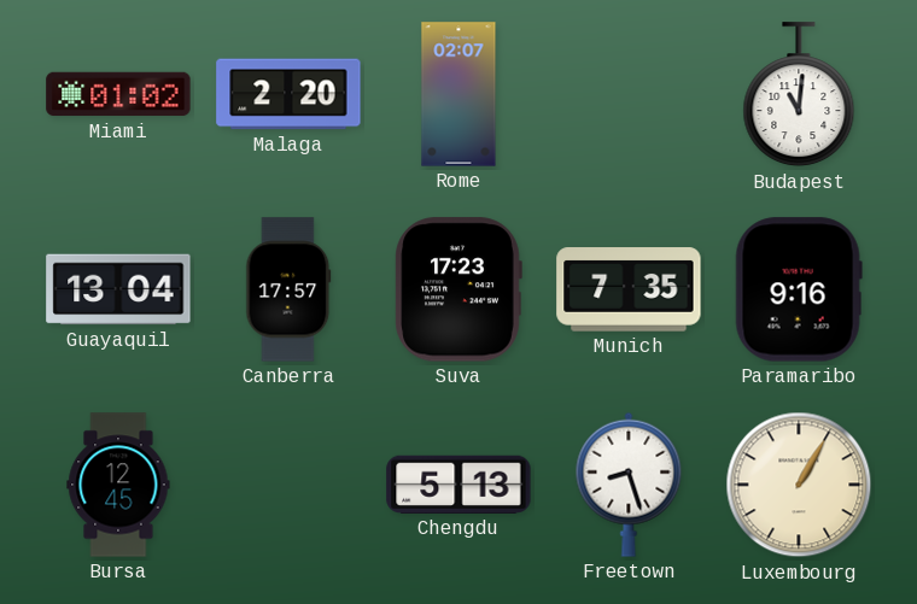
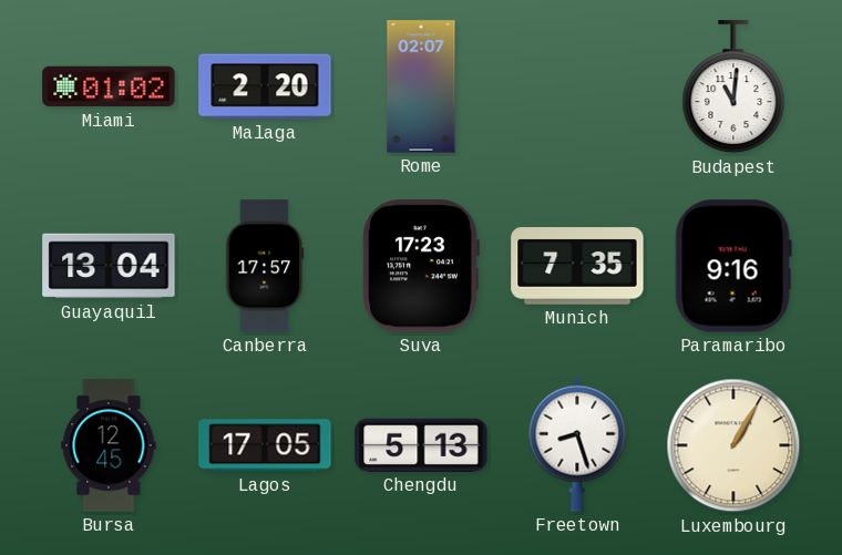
Lagos: none -> 17:05 (265, 445)
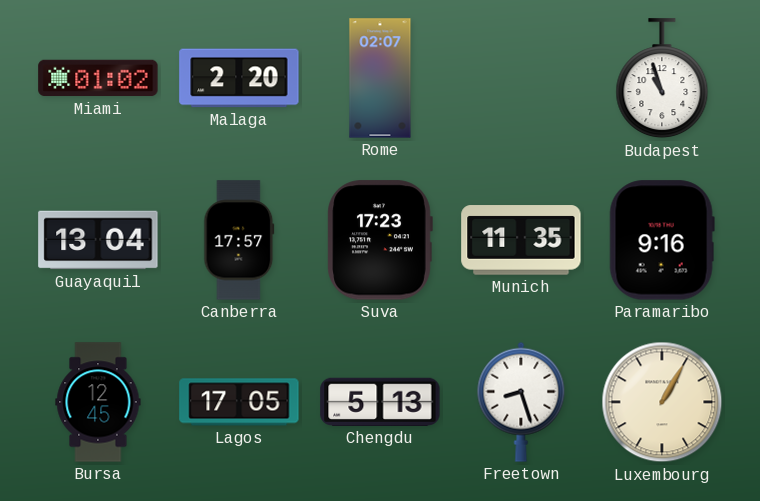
Budapest: 11:01 -> 10:57 (662, 79)
Munich: 7:35 -> 11:35 (521, 240)
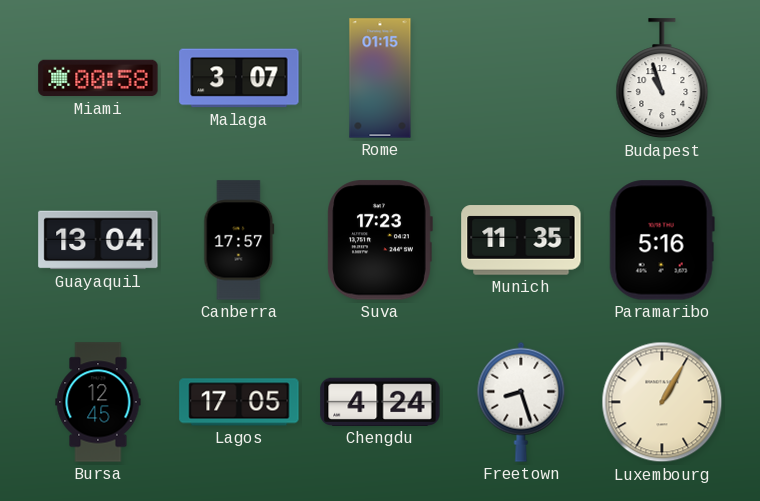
Miami: 01:02 -> 00:58 (98, 78)
Malaga: 2:20 -> 3:07 (239, 78)
Rome: 02:07 -> 01:15 (380, 78)
Paramaribo: 9:16 -> 5:16 (662, 240)
Chengdu: 5:13 -> 4:24 (380, 402)
